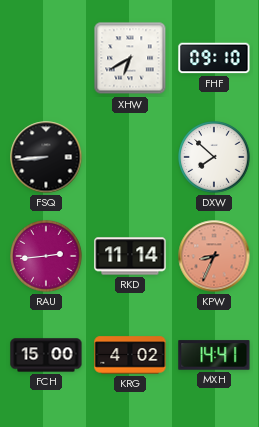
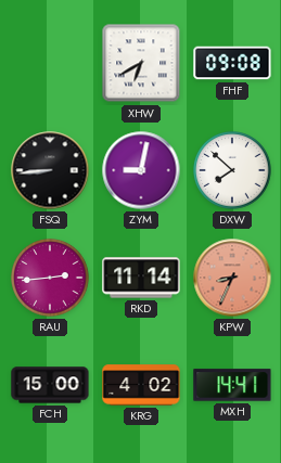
FHF: 09:10 -> 09:08 (232, 63)
ZYM: none -> 9:02 (141, 170)
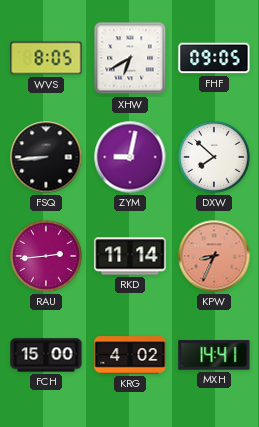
WVS: none -> 8:05 (46, 58)
FHF: 09:08 -> 09:05 (214, 58)
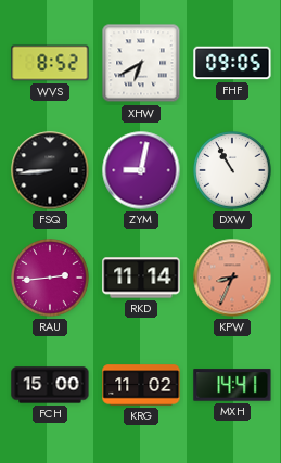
WVS: 8:05 -> 8:52 (50, 63)
DXW: 7:52 -> 10:55 (232, 170)
KRG: 4:02 -> 11:02 (141, 385)
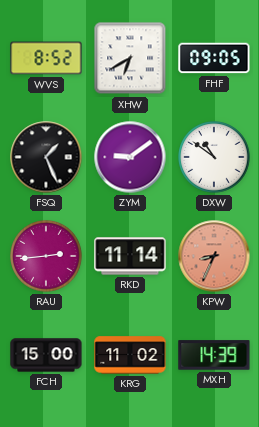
FSQ: 8:44 -> 1:26 (46, 157)
ZYM: 9:02 -> 9:09 (130, 157)
DXW: 10:55 -> 10:51 (214, 157)
MXH: 14:41 -> 14:39 (214, 355)
